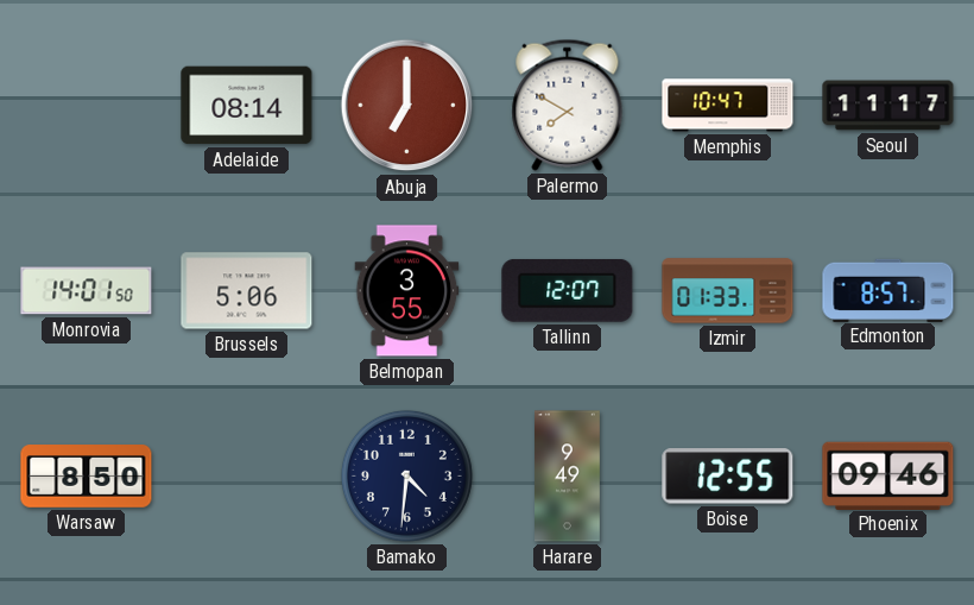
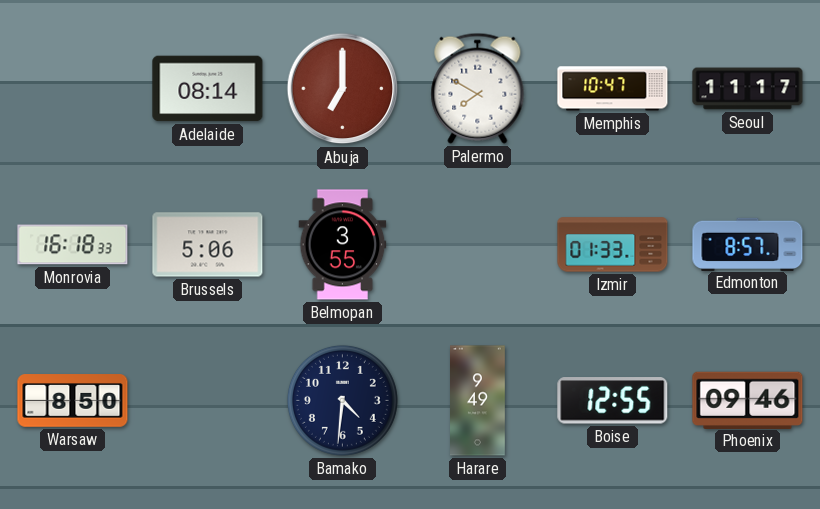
Monrovia: 14:01 -> 16:18 (73, 245)
Tallinn: 12:07 -> none (568, 290)
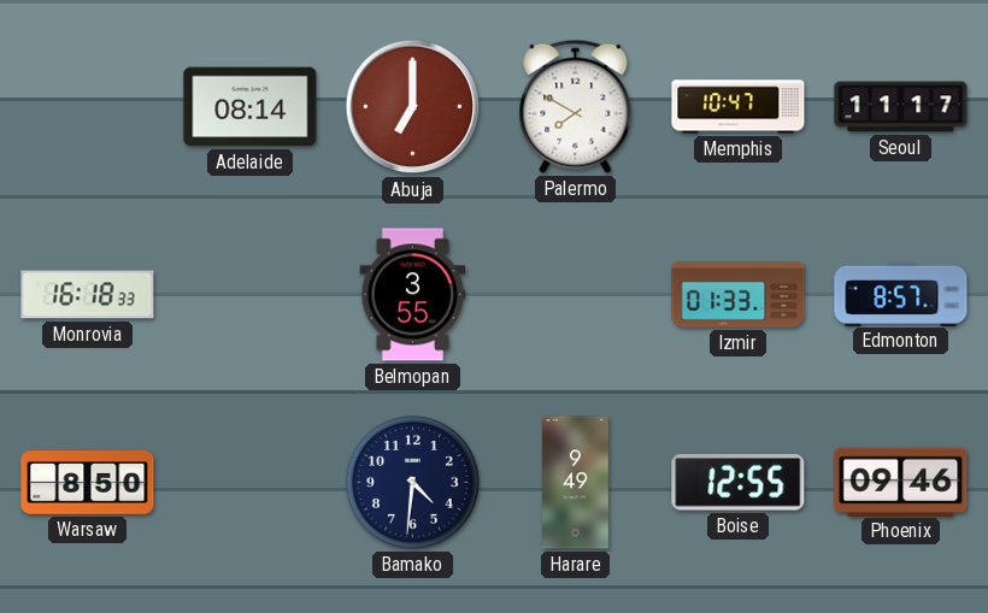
Brussels: 5:06 -> none (208, 245)
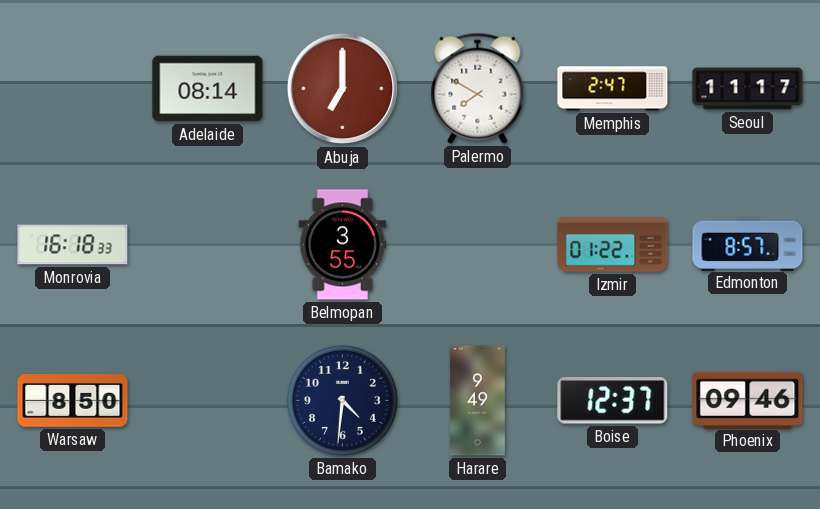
Memphis: 10:47 -> 2:47 (613, 89)
Izmir: 01:33 -> 01:22 (613, 245)
Boise: 12:55 -> 12:37 (613, 401)
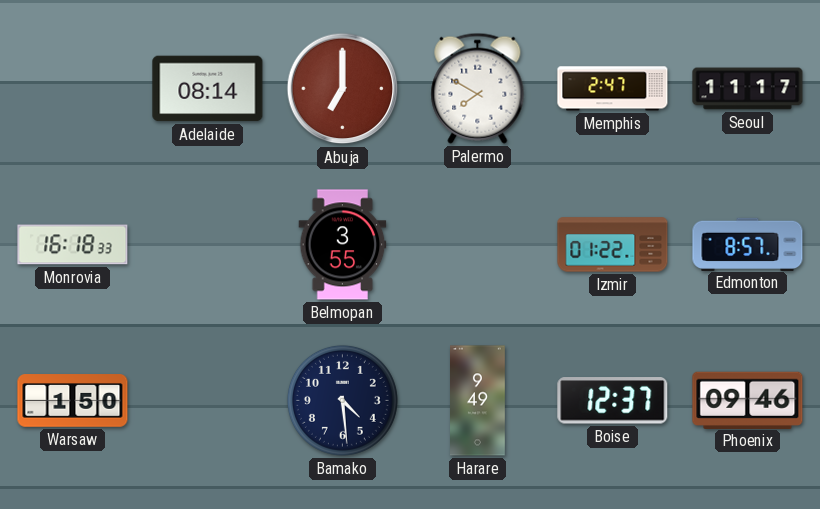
Warsaw: 8:50 -> 1:50 (73, 401)
Bamako: 4:31 -> 4:29 (342, 400)
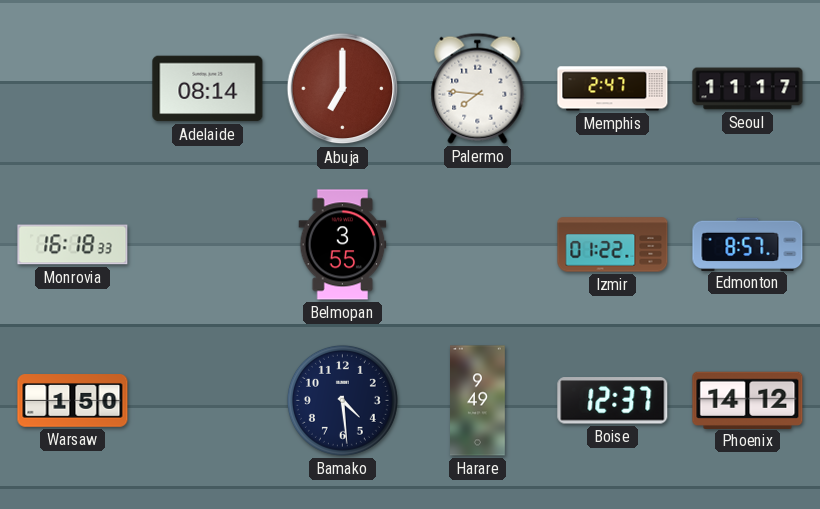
Palermo: 7:50 -> 7:46 (478, 88)
Phoenix: 09:46 -> 14:12 (748, 400)
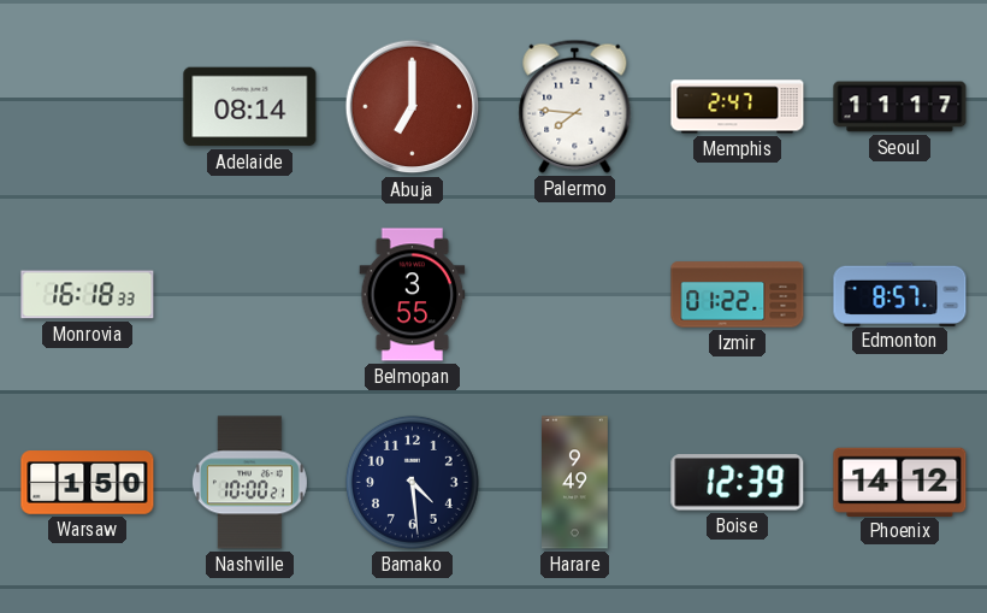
Nashville: none -> 10:00 (249, 483)
Boise: 12:37 -> 12:39 (738, 483)
